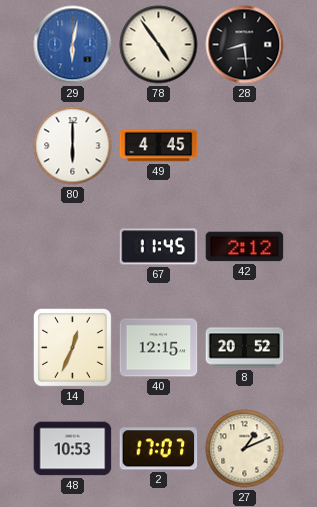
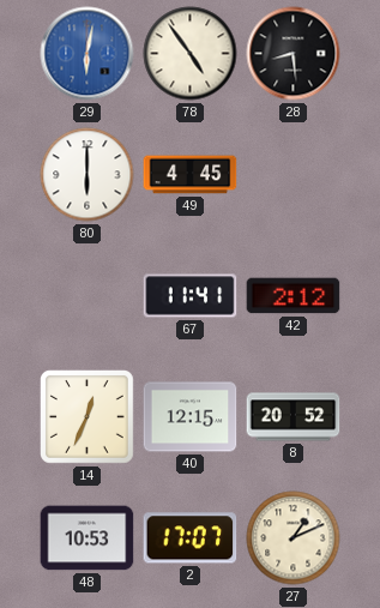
67: 11:45 -> 11:41 (191, 296)
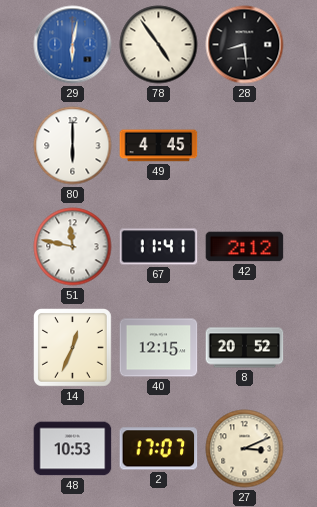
51: none -> 11:47 (73, 247)
27: 1:11 -> 3:11 (245, 449)
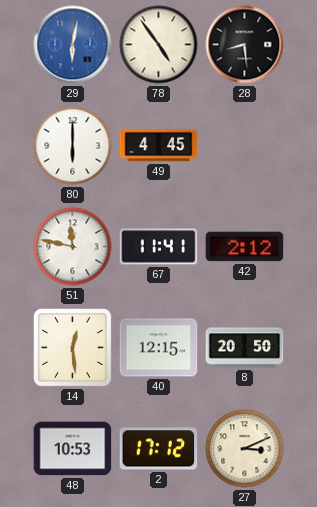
14: 12:34 -> 12:29 (73, 348)
8: 20:52 -> 20:50 (245, 348)
2: 17:07 -> 17:12 (159, 449)
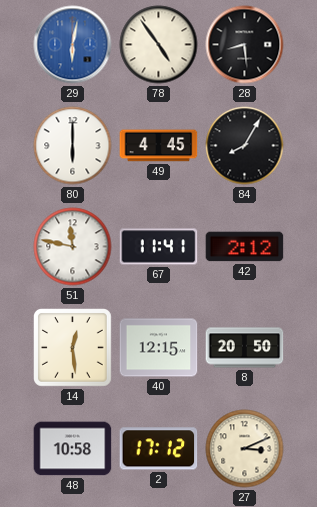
84: none -> 8:05 (245, 146)
48: 10:53 -> 10:58 (73, 449)
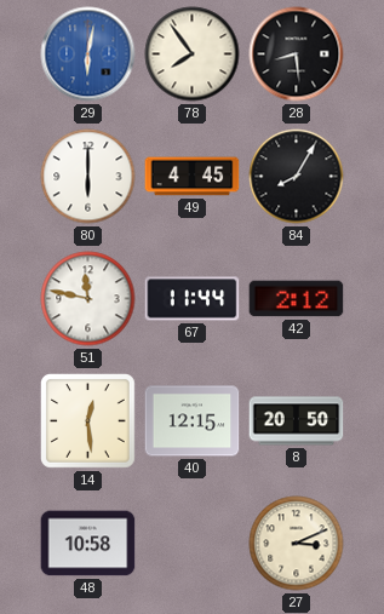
78: 4:54 -> 7:54 (193, 54)
67: 11:41 -> 11:44 (193, 299)
2: 17:12 -> none (159, 449)
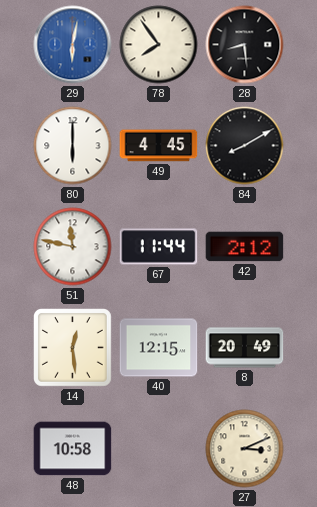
84: 8:05 -> 8:10 (245, 146)
8: 20:50 -> 20:49 (245, 348)
